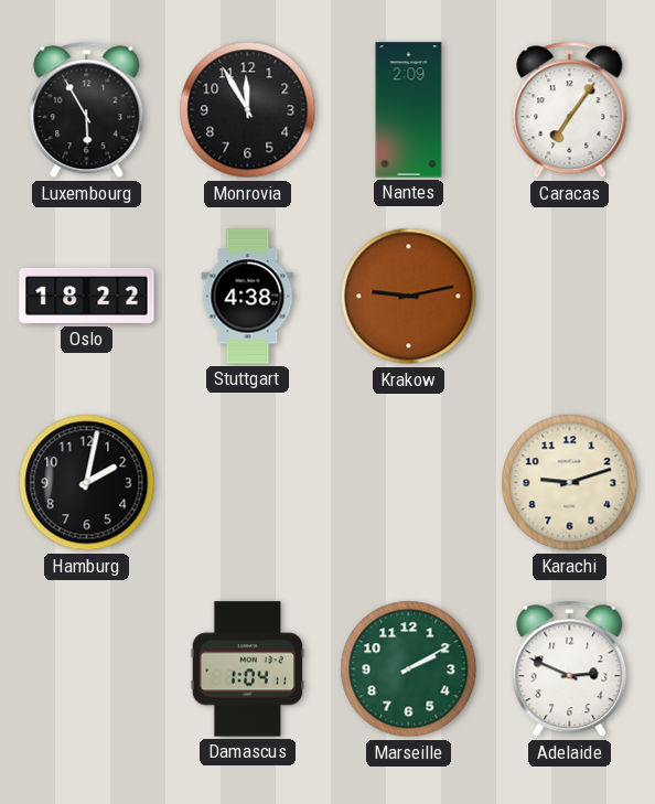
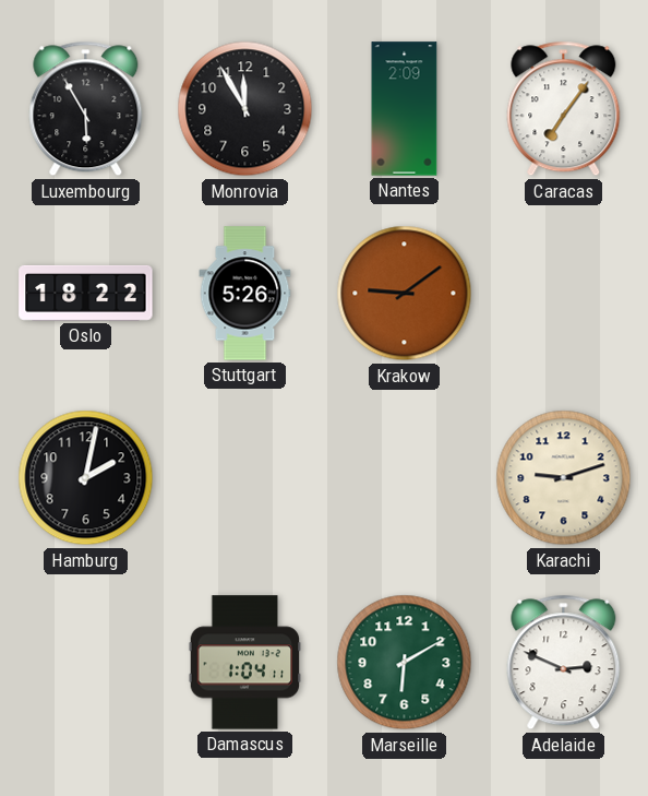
Stuttgart: 4:38 -> 5:26 (245, 294)
Krakow: 9:13 -> 9:09 (405, 294)
Marseille: 2:10 -> 6:10 (405, 663)
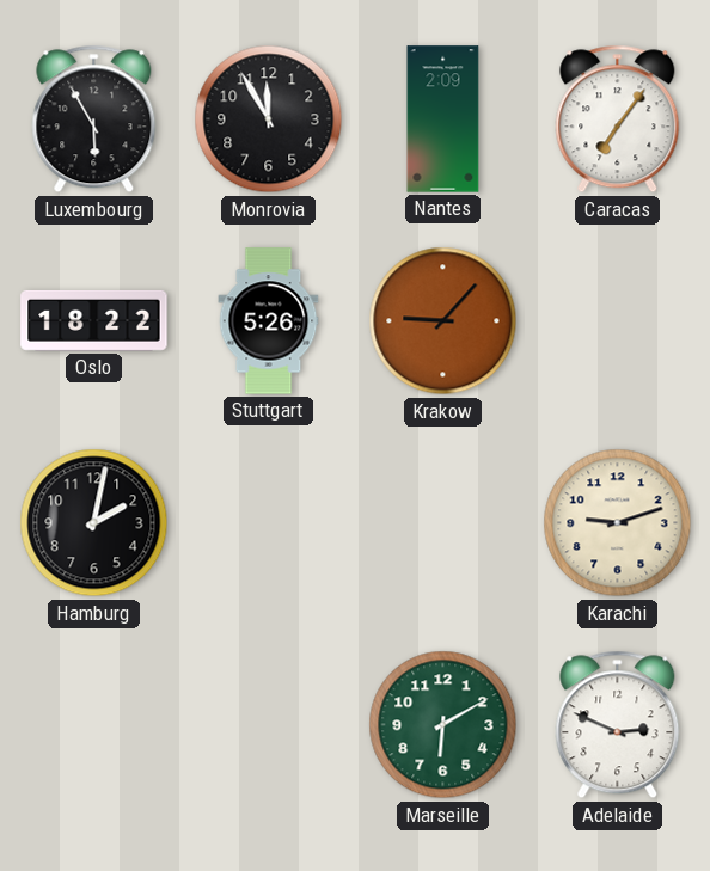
Krakow: 9:09 -> 9:07 (443, 321)
Damascus: 1:04 -> none (245, 663)
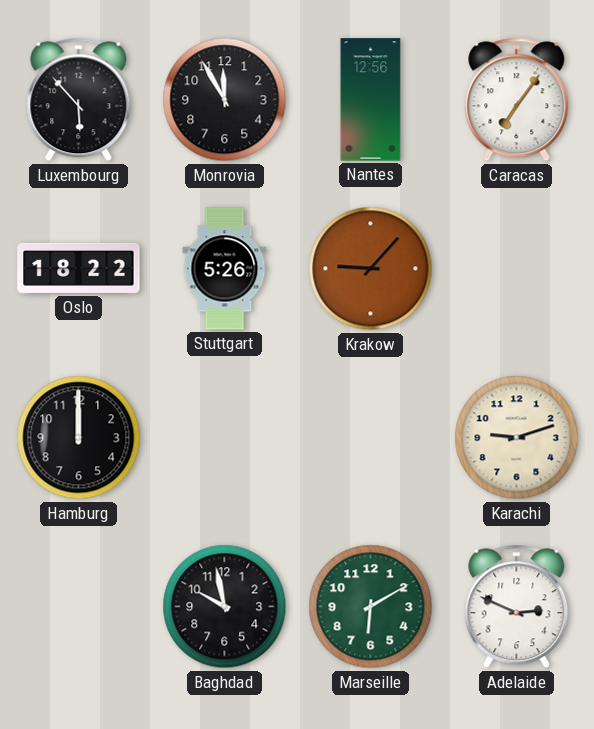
Luxembourg: 5:55 -> 5:53 (79, 100)
Nantes: 2:09 -> 12:56 (371, 100)
Hamburg: 2:02 -> 12:00 (79, 438)
Baghdad: none -> 9:58 (225, 607)
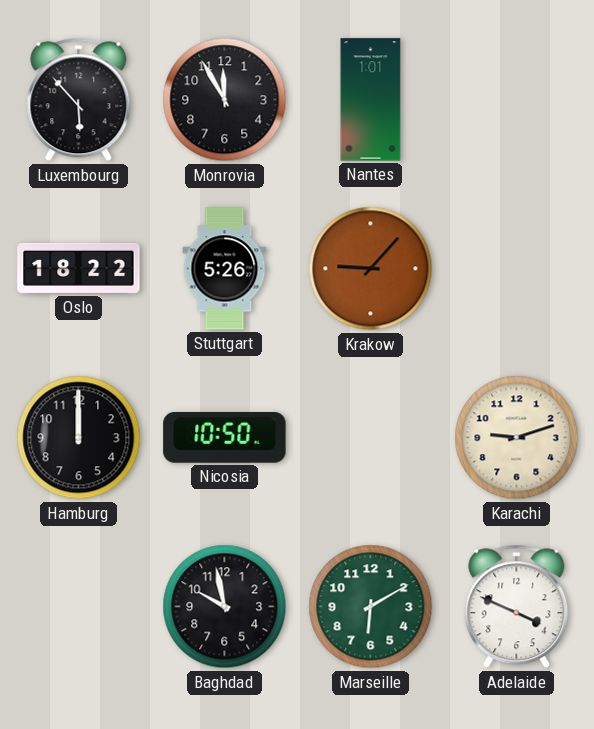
Nantes: 12:56 -> 1:01 (371, 100)
Caracas: 7:06 -> none (517, 100)
Nicosia: none -> 10:50 (225, 438)
Adelaide: 2:49 -> 3:49 (517, 607)
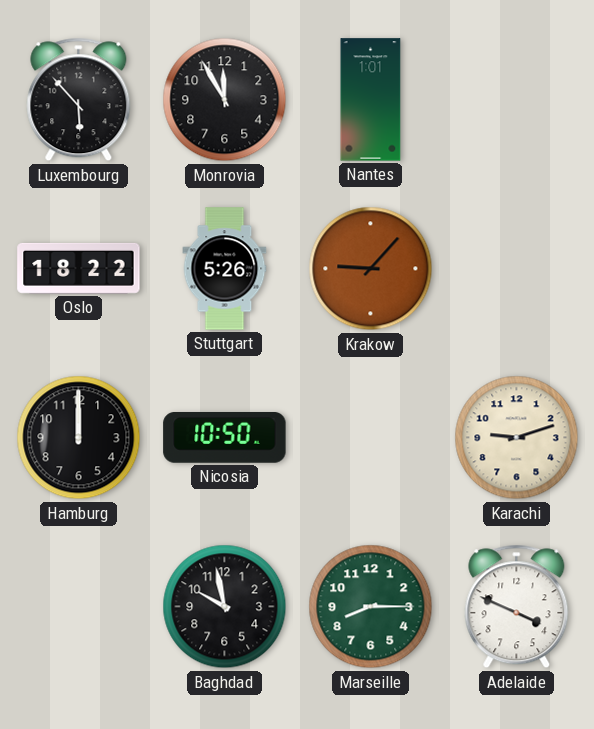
Marseille: 6:10 -> 8:15 (371, 607)
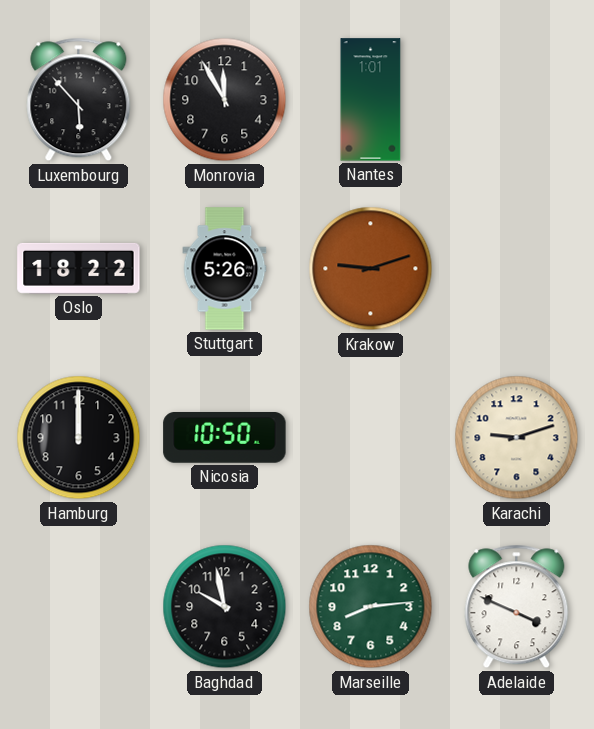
Krakow: 9:07 -> 9:12 (371, 269)
Marseille: 8:15 -> 8:14 (371, 607)
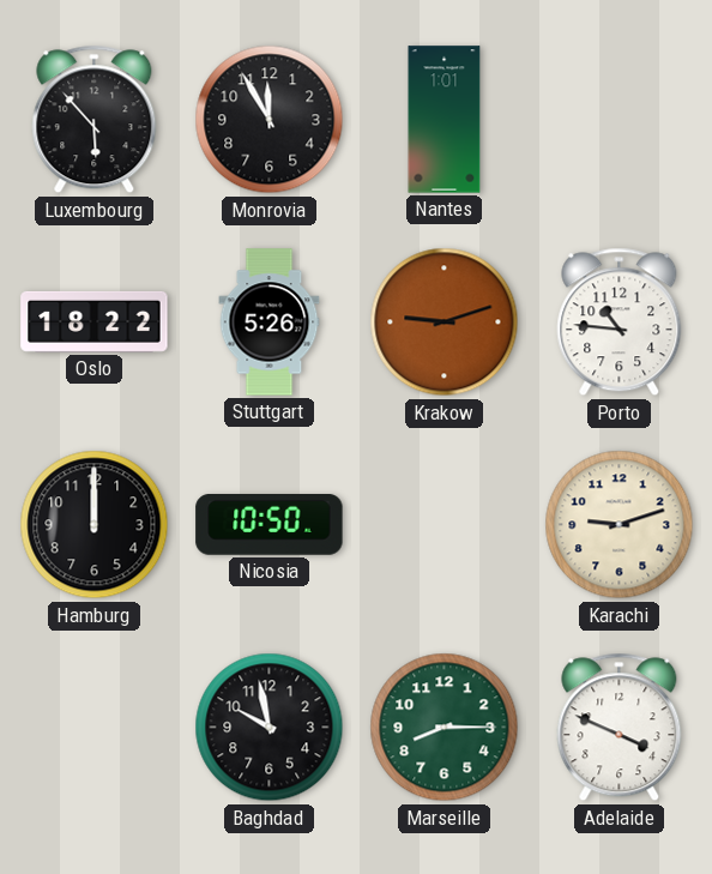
Porto: none -> 10:46 (620, 323)
Marseille: 8:14 -> 8:15 (445, 728)
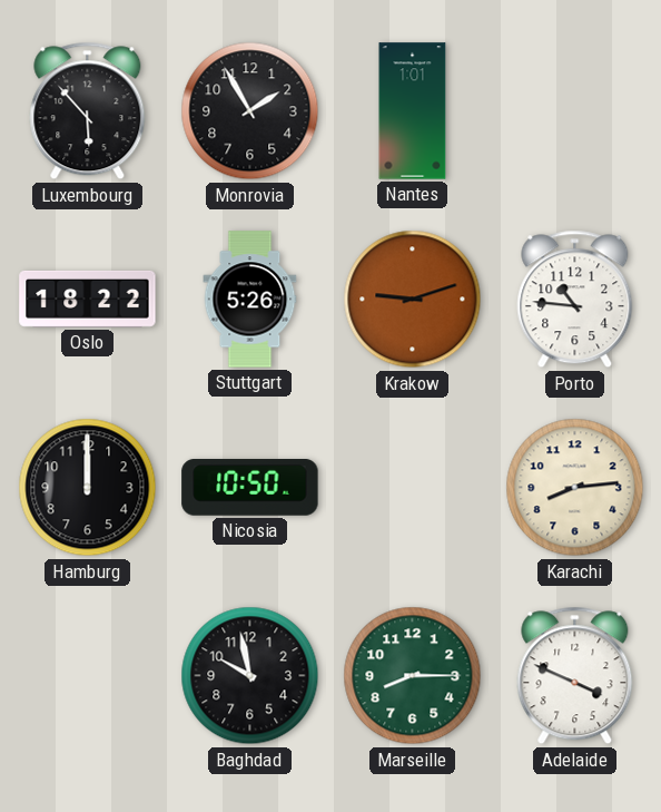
Monrovia: 11:55 -> 1:55 (250, 111)
Karachi: 9:12 -> 8:14 (575, 488)
